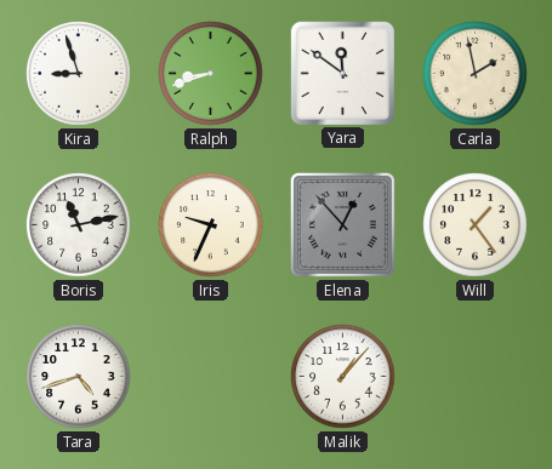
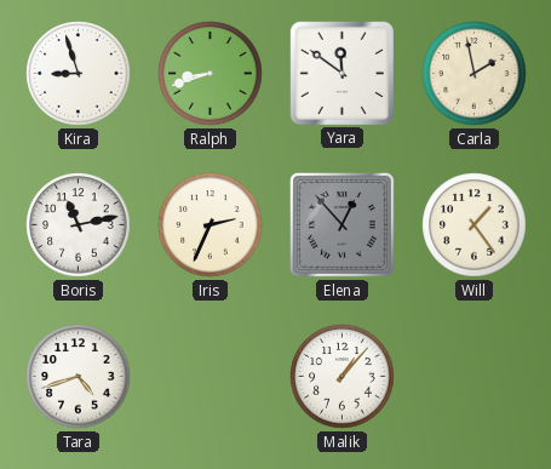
Iris: 9:34 -> 2:34 (211, 225)
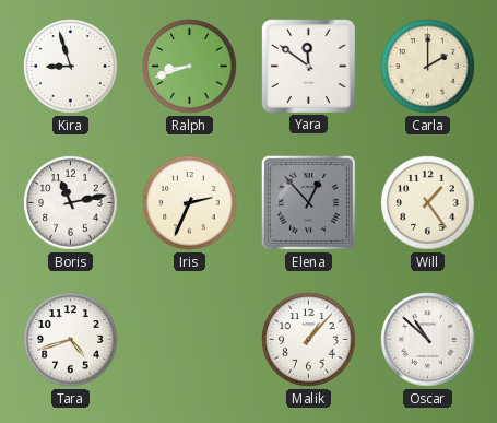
Carla: 1:58 -> 2:00 (428, 67)
Oscar: none -> 10:52 (428, 340)
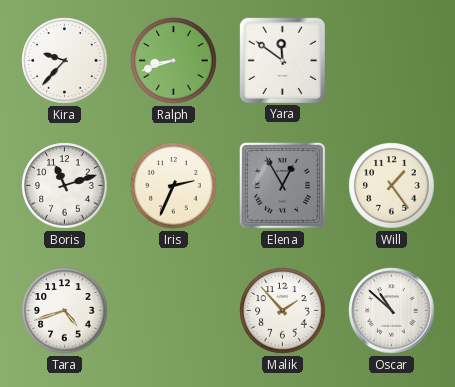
Kira: 8:57 -> 9:37 (65, 61)
Carla: 2:00 -> none (428, 67)
Boris: 11:13 -> 11:12 (65, 186)
Elena: 12:53 -> 12:55 (282, 185)
Malik: 1:07 -> 1:53 (283, 311)
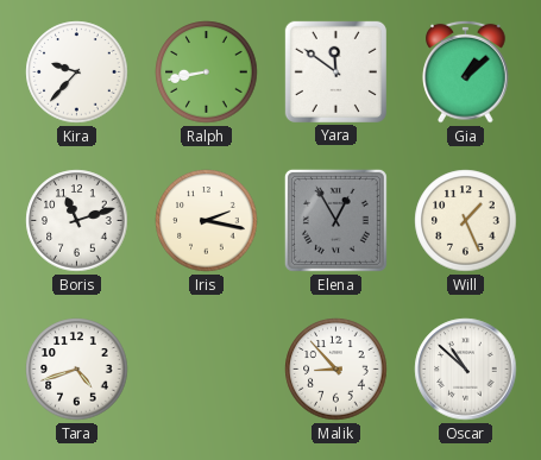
Ralph: 8:42 -> 8:43 (207, 73)
Gia: none -> 1:08 (466, 71)
Iris: 2:34 -> 2:17 (207, 221)
Will: 1:24 -> 1:26 (466, 221)
Malik: 1:53 -> 8:53 (336, 370)
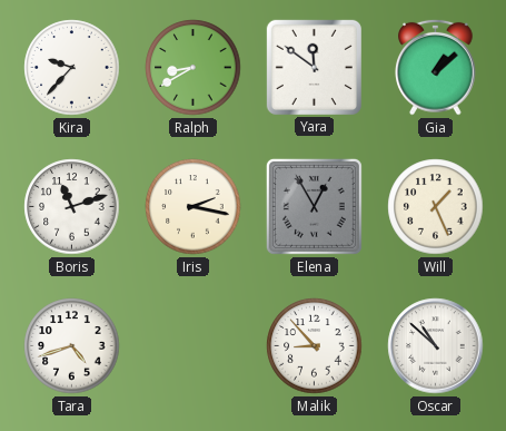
Ralph: 8:43 -> 8:40 (194, 68)
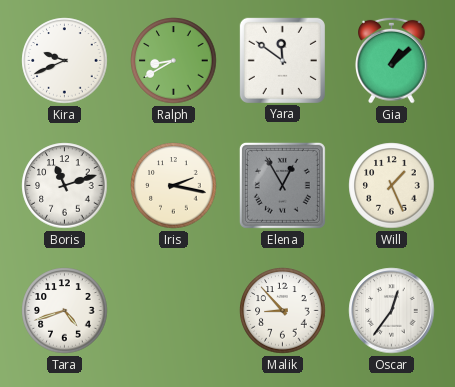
Kira: 9:37 -> 9:41 (65, 61)
Oscar: 10:52 -> 12:36 (392, 311)
